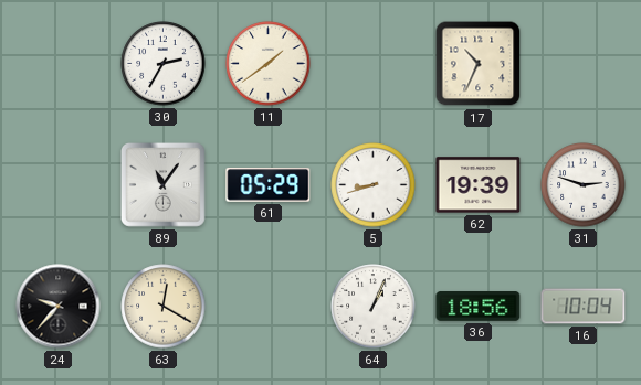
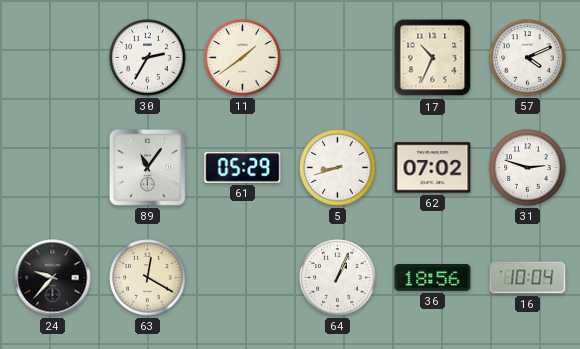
57: none -> 4:11 (528, 58)
62: 19:39 -> 07:02 (433, 168)
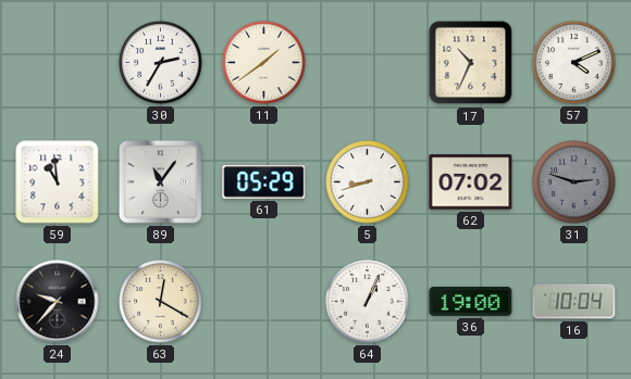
59: none -> 10:59 (58, 182)
31 dial: white -> grey (574, 182)
36: 18:56 -> 19:00 (471, 302)
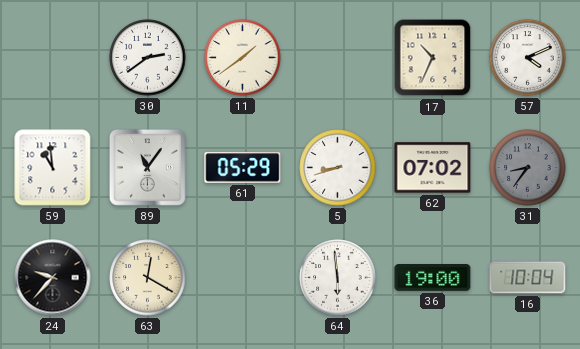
30: 2:35 -> 2:39 (148, 58)
31: 2:48 -> 8:36 (528, 168)
64: 1:04 -> 5:59 (338, 278)
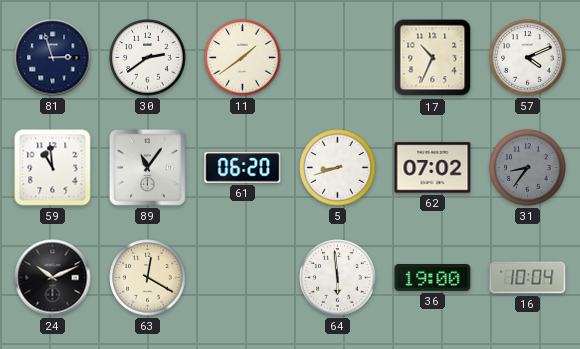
81: none -> 2:57 (53, 58)
61: 05:29 -> 06:20 (243, 168)
24: 9:37 -> 10:11 (53, 278)
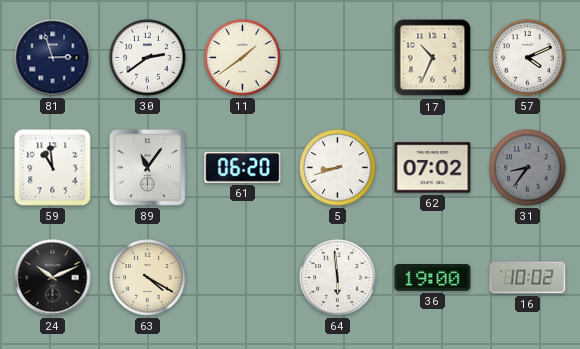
63: 12:20 -> 4:20 (148, 278)
16: 10:04 -> 10:02 (528, 278)
